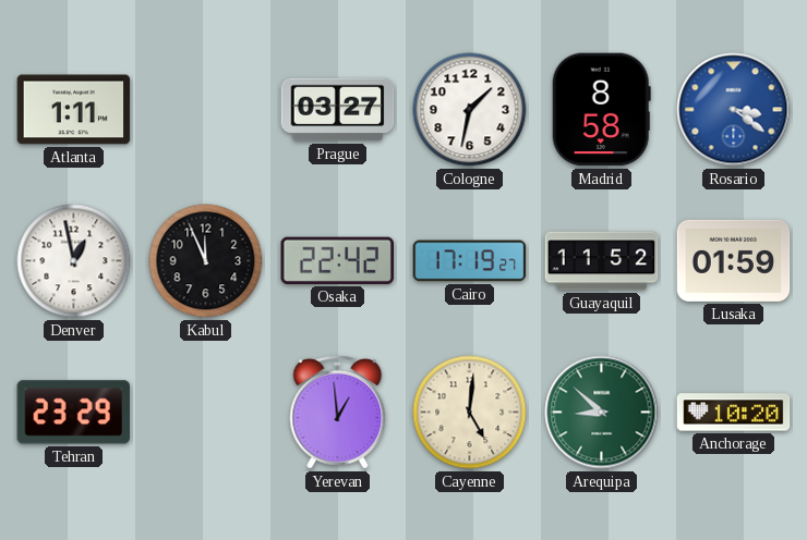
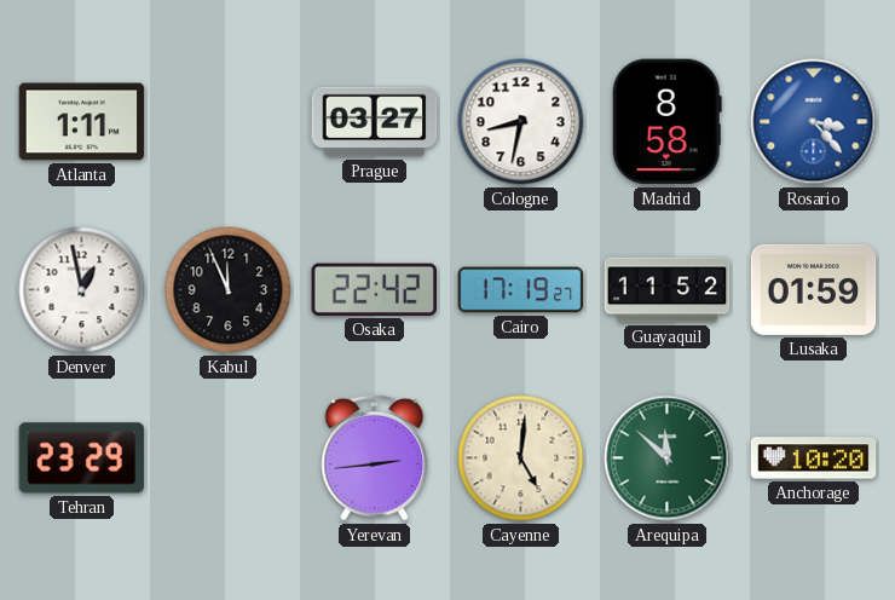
Cologne: 1:32 -> 8:32 (521, 122)
Rosario: 3:21 -> 3:23 (814, 122)
Yerevan: 12:59 -> 2:44 (375, 457)
Arequipa: 8:52 -> 11:52 (668, 458)
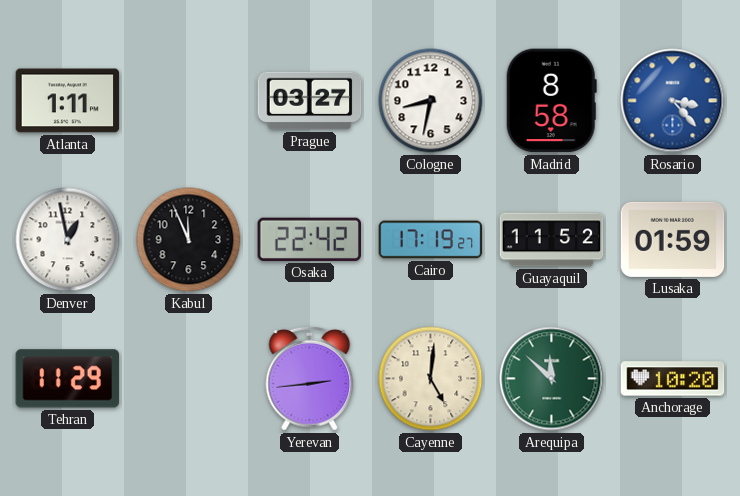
Tehran: 23:29 -> 11:29 (68, 379)
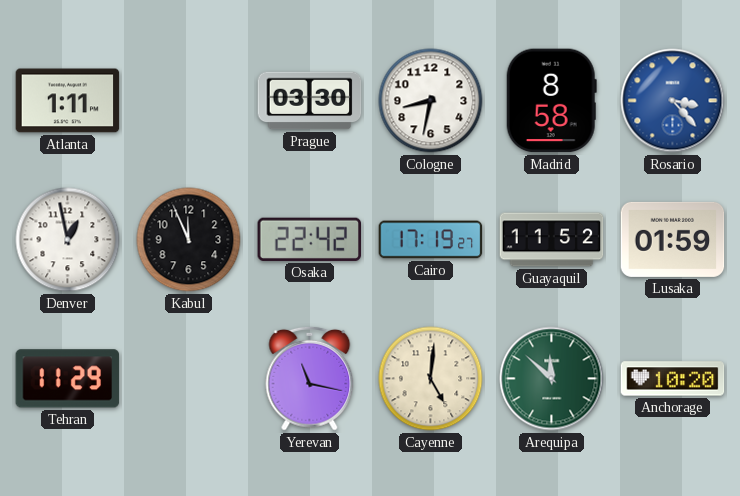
Prague: 03:27 -> 03:30 (310, 101)
Yerevan: 2:44 -> 11:17 (310, 378)
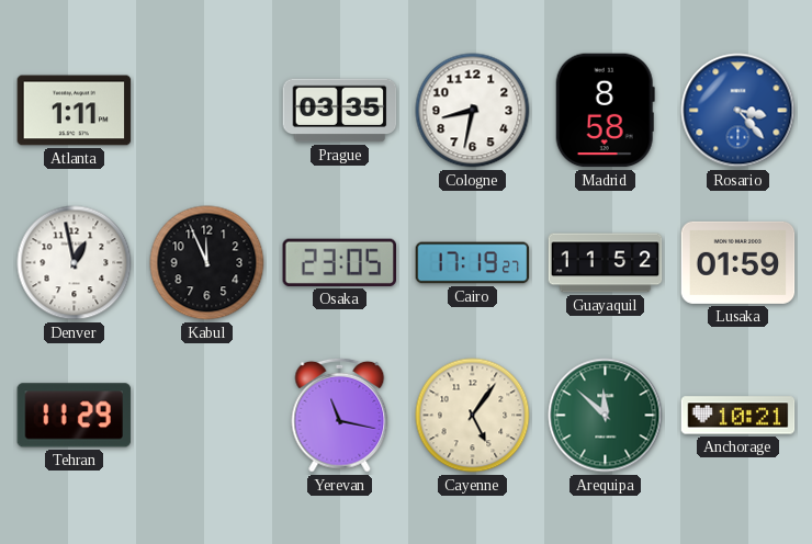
Prague: 03:30 -> 03:35 (340, 111)
Osaka: 22:42 -> 23:05 (340, 262)
Cayenne: 5:01 -> 5:06 (473, 416)
Anchorage: 10:20 -> 10:21 (738, 416)
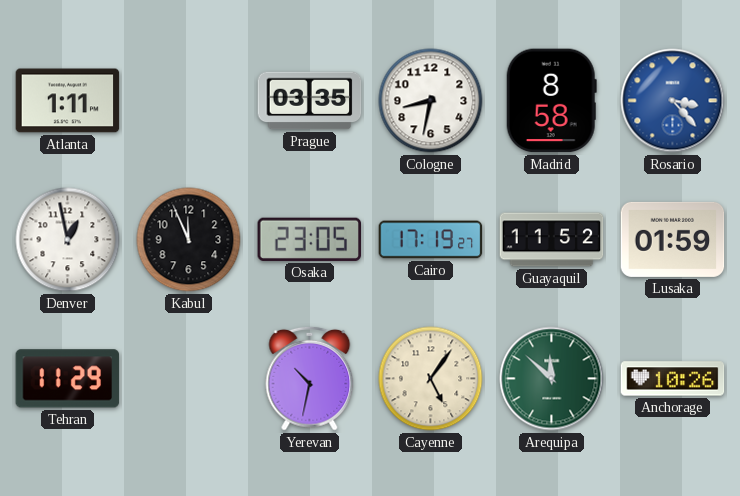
Yerevan: 11:17 -> 10:32 (310, 378)
Anchorage: 10:21 -> 10:26 (673, 379)
